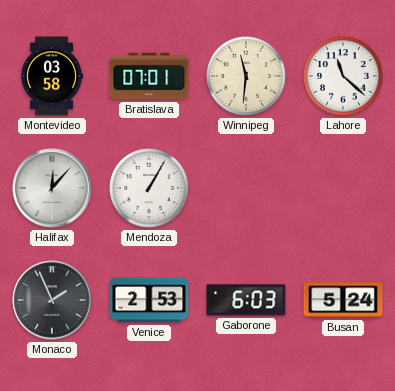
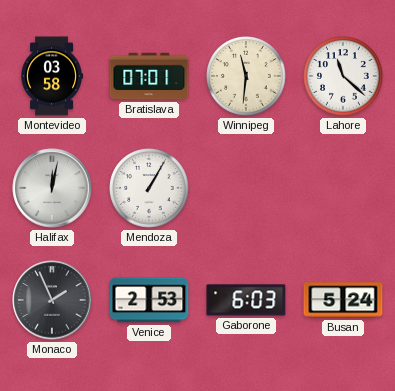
Halifax: 12:07 -> 12:02 (52, 188)
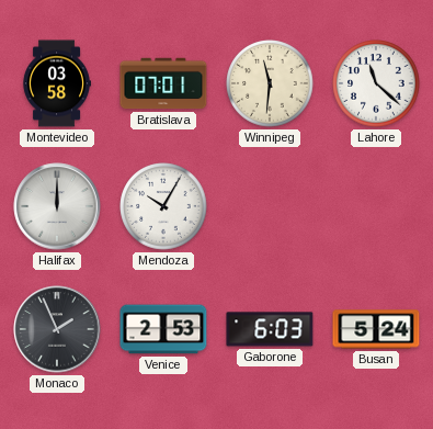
Halifax: 12:02 -> 12:00 (57, 206)
Mendoza: 1:05 -> 10:05 (163, 206)
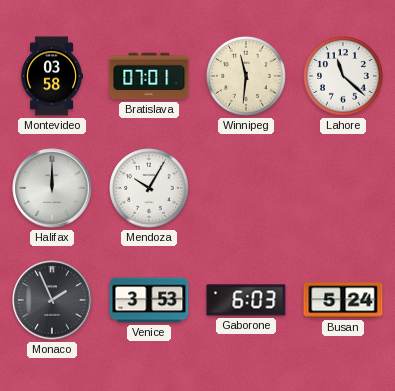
Venice: 2:53 -> 3:53 (149, 300)
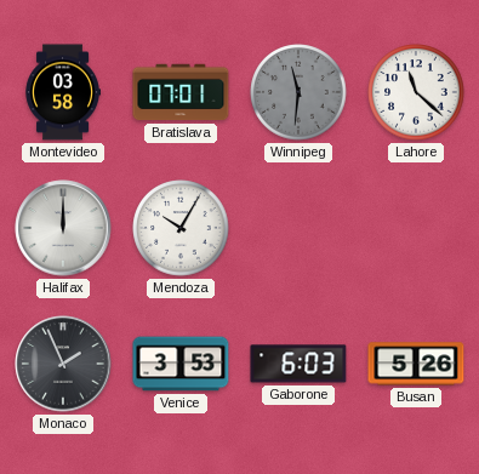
Winnipeg dial: cream -> grey (298, 92)
Busan: 5:24 -> 5:26 (416, 364)
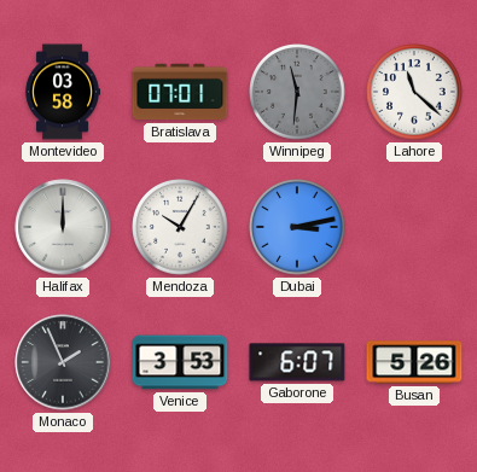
Dubai: none -> 3:13 (297, 227)
Gaborone: 6:03 -> 6:07 (297, 362)
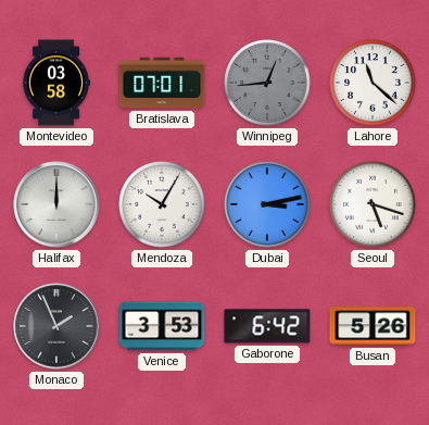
Winnipeg: 11:31 -> 12:44 (267, 83)
Seoul: none -> 5:18 (373, 204)
Gaborone: 6:07 -> 6:42 (267, 326)
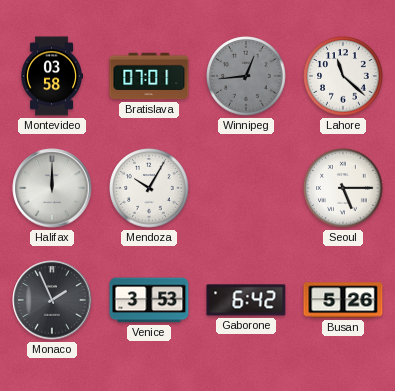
Dubai: 3:13 -> none (267, 204)
Seoul: 5:18 -> 5:15 (343, 188)
